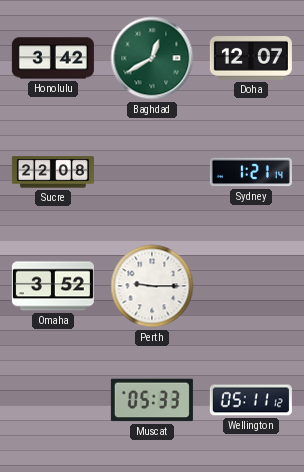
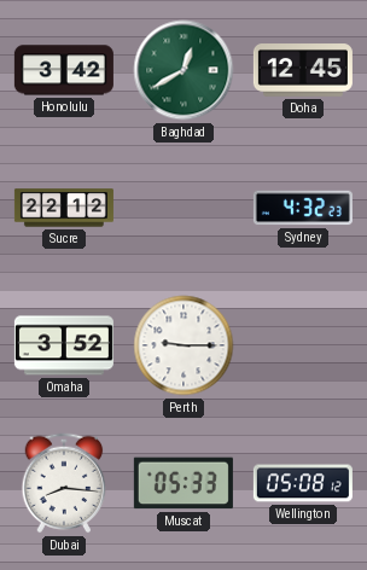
Doha: 12:07 -> 12:45 (303, 71)
Sucre: 22:08 -> 22:12 (64, 208)
Sydney: 1:21 -> 4:32 (303, 208)
Dubai: none -> 8:16 (64, 483)
Wellington: 05:11 -> 05:08 (303, 483)
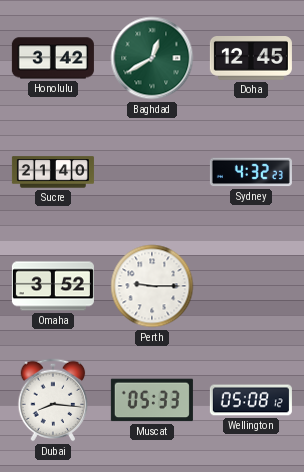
Sucre: 22:12 -> 21:40 (53, 172)
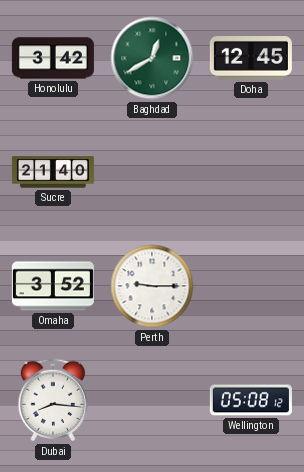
Sydney: 4:32 -> none (251, 172)
Muscat: 05:33 -> none (152, 400)
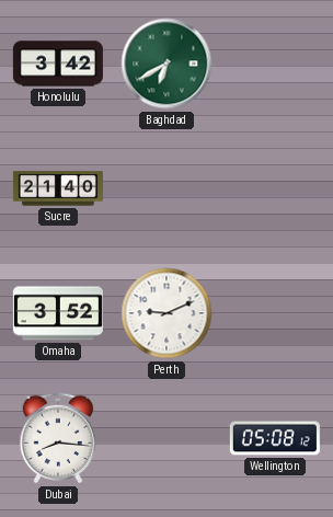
Baghdad: 12:40 -> 6:40 (166, 64)
Doha: 12:45 -> none (251, 59)
Perth: 9:15 -> 9:11 (166, 313)
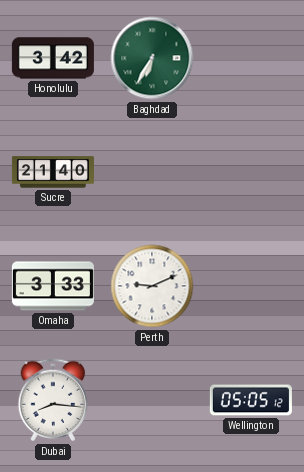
Baghdad: 6:40 -> 6:35 (152, 58)
Omaha: 3:52 -> 3:33 (53, 286)
Wellington: 05:08 -> 05:05 (251, 400)
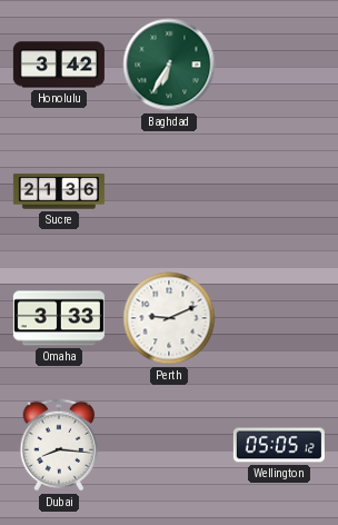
Sucre: 21:40 -> 21:36 (59, 191)
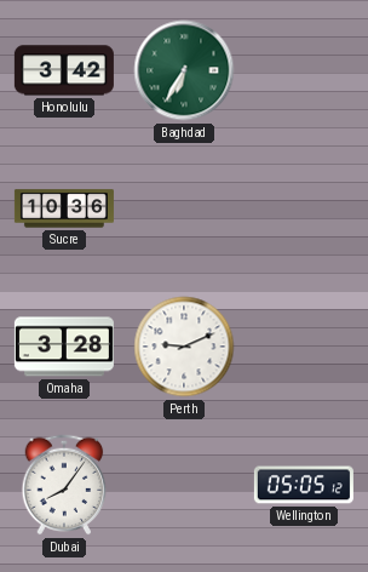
Sucre: 21:36 -> 10:36 (64, 208)
Omaha: 3:33 -> 3:28 (64, 347)
Dubai: 8:16 -> 8:06 (64, 485)
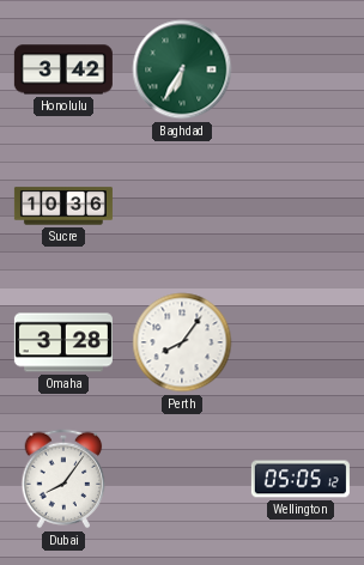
Perth: 9:11 -> 8:06 (182, 342)
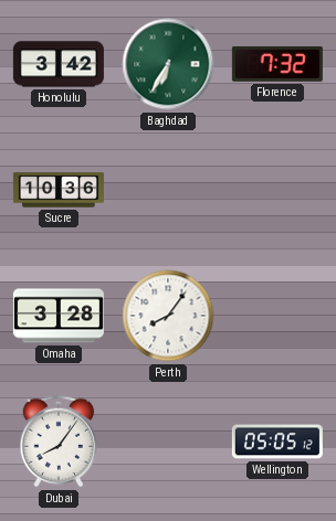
Florence: none -> 7:32 (277, 64)
